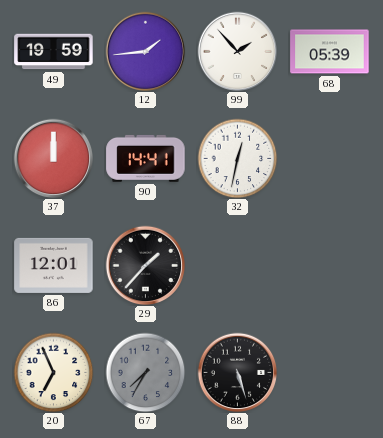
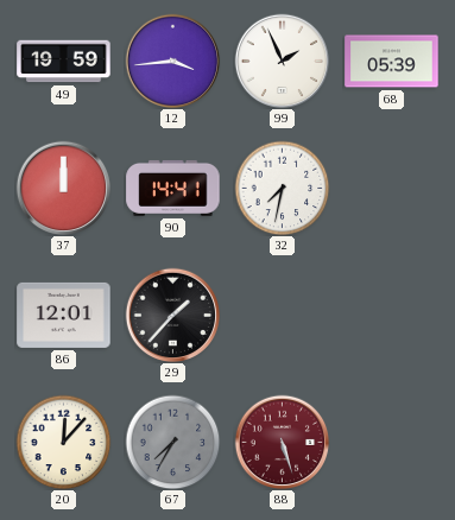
12: 1:44 -> 3:44 (172, 61)
99: 1:53 -> 1:56 (282, 61)
32: 12:32 -> 7:32 (282, 188)
20: 6:56 -> 12:07 (63, 442)
88 dial: black -> burgundy (282, 442)
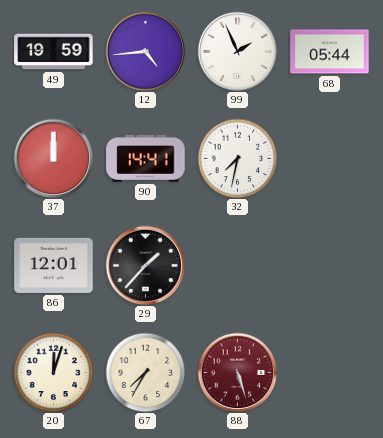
12: 3:44 -> 4:44 (145, 51)
68: 05:39 -> 05:44 (330, 52)
20: 12:07 -> 12:03 (53, 372)
67 dial: grey -> cream (145, 372)
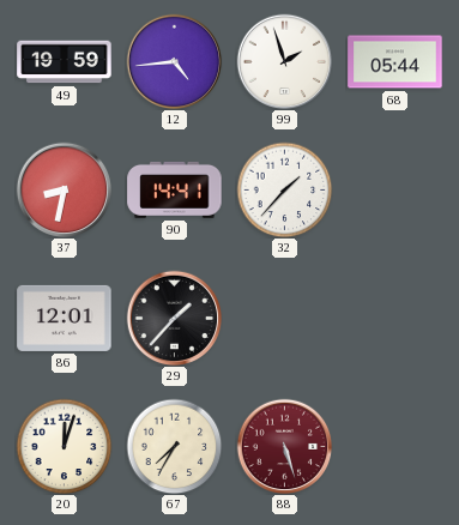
99: 1:56 -> 1:57 (284, 61)
37: 12:00 -> 8:32 (64, 189)
32: 7:32 -> 1:37 (284, 189)
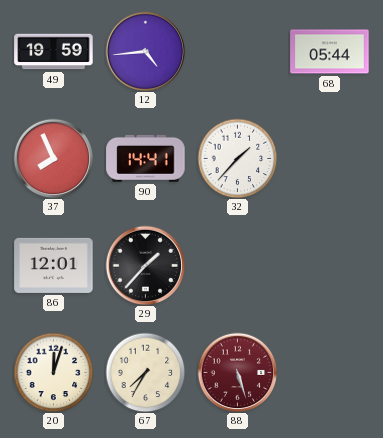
99: 1:57 -> none (284, 61)
37: 8:32 -> 7:56 (53, 158)
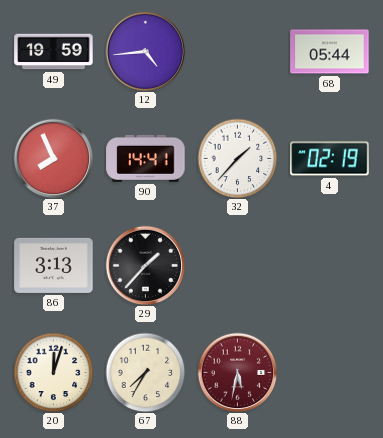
4: none -> 02:19 (330, 159)
86: 12:01 -> 3:13 (54, 265)
88: 5:27 -> 5:32 (237, 372)
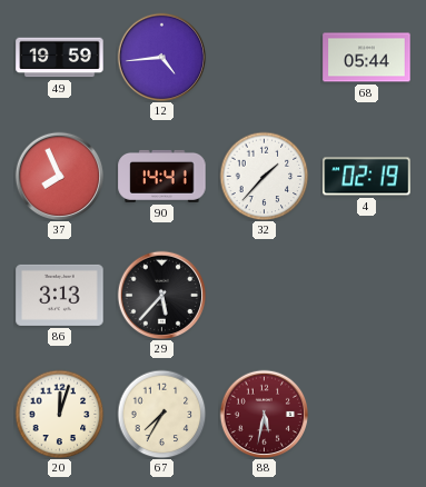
29: 1:37 -> 5:37 (161, 295)
